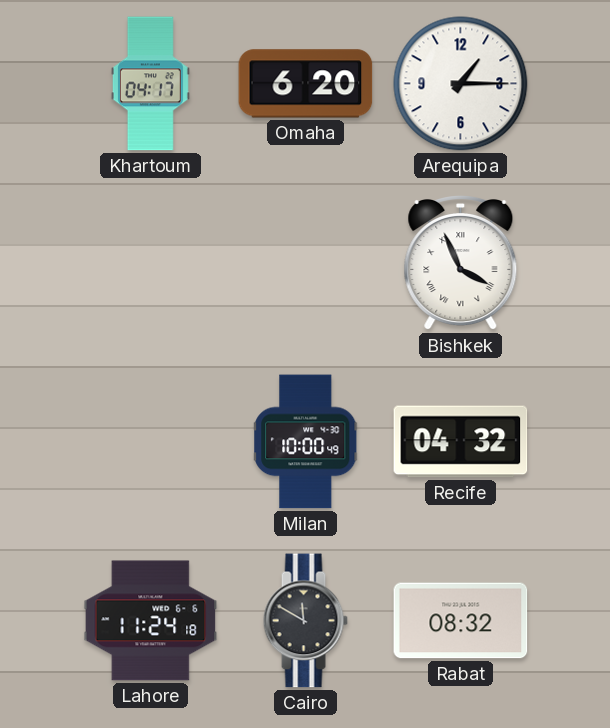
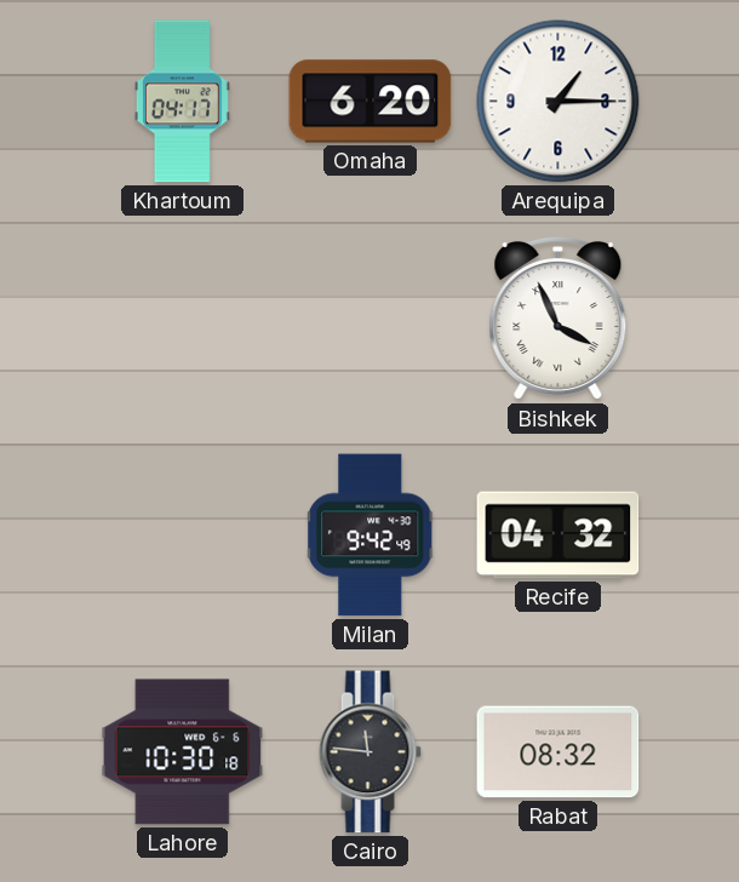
Milan: 10:00 -> 9:42 (371, 535)
Lahore: 11:24 -> 10:30 (183, 752)
Cairo: 11:50 -> 11:46 (369, 752)
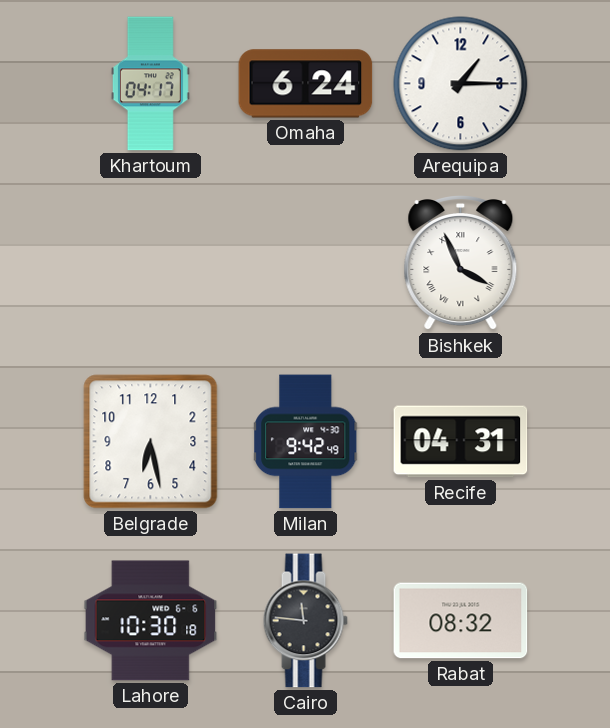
Omaha: 6:20 -> 6:24 (306, 84)
Belgrade: none -> 6:28 (151, 442)
Recife: 04:32 -> 04:31 (461, 442)
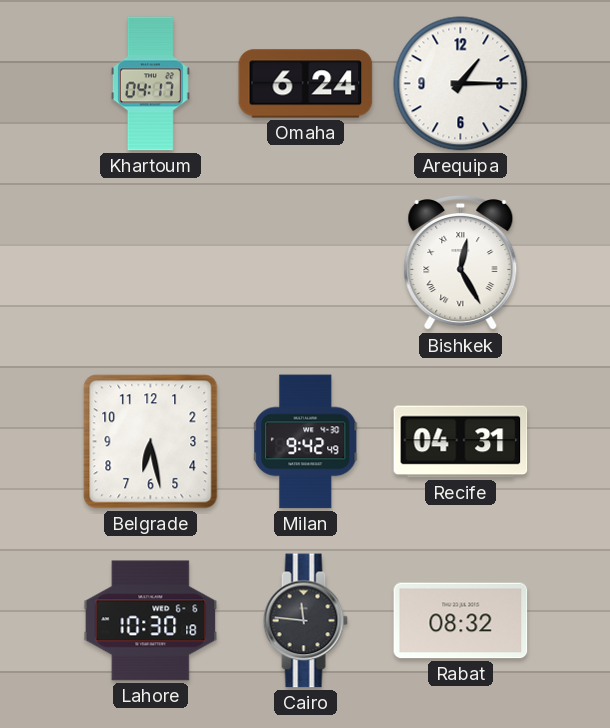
Bishkek: 3:56 -> 12:25 (461, 264)
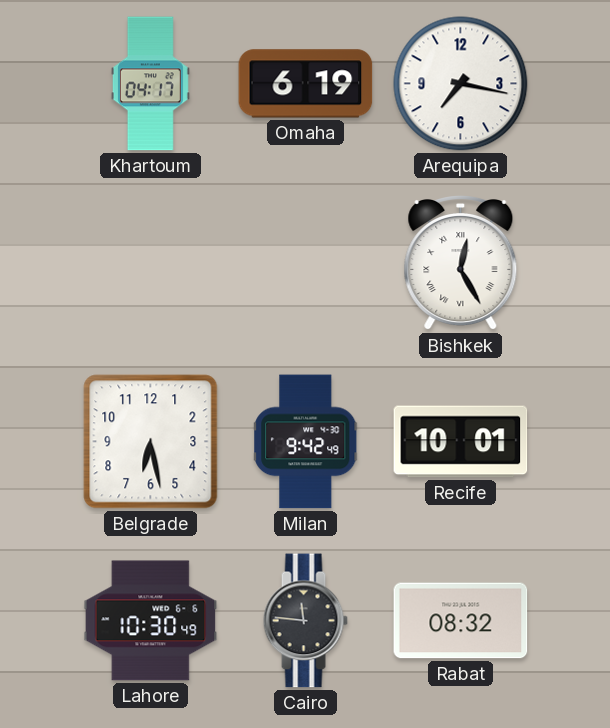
Omaha: 6:24 -> 6:19 (306, 84)
Arequipa: 1:15 -> 7:17 (461, 84)
Recife: 04:31 -> 10:01 (461, 442)
Lahore: 10:30:18 -> 10:30:49 (151, 621)
